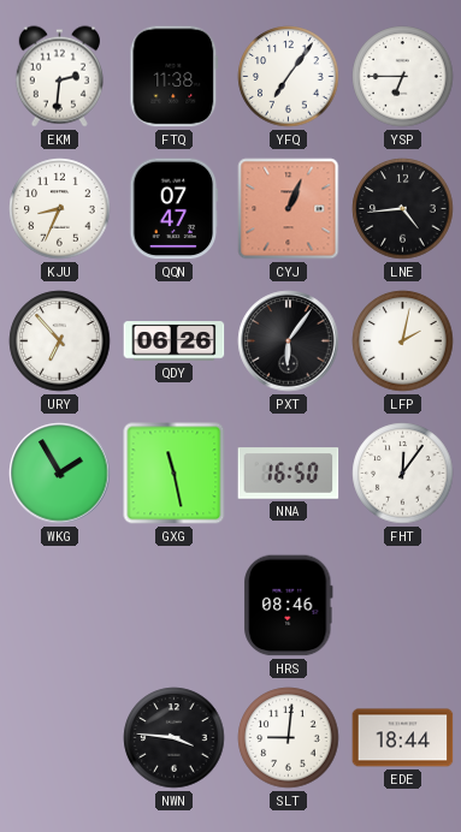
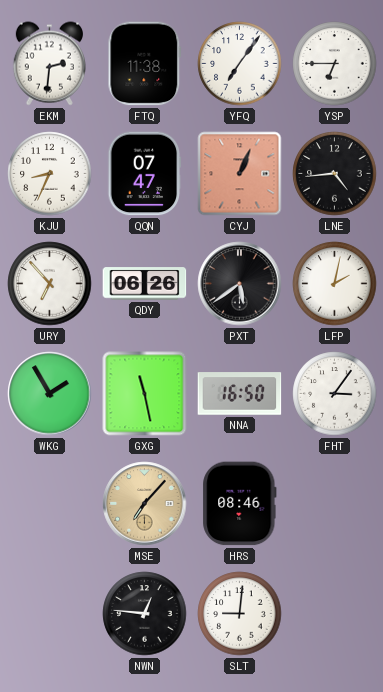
PXT: 6:06 -> 5:39 (240, 284)
FHT: 12:06 -> 3:06 (335, 394)
MSE: none -> 7:07 (145, 504)
NWN: 3:46 -> 12:46 (145, 614)
EDE: 18:44 -> none (403, 738)
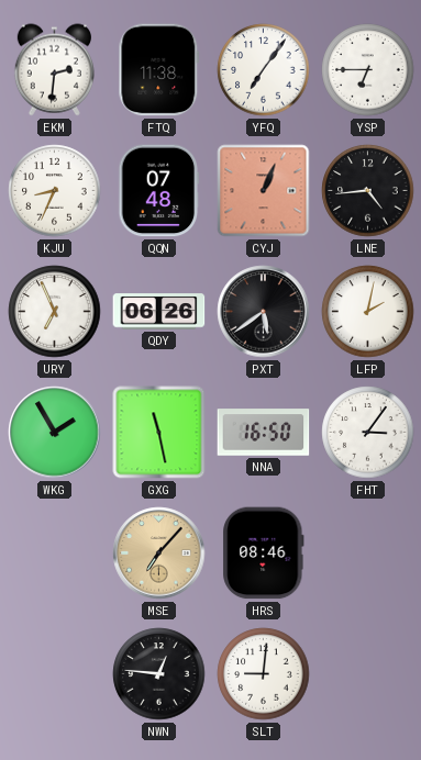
QQN: 07:47 -> 07:48 (159, 191)
URY: 6:53 -> 6:56 (55, 312)
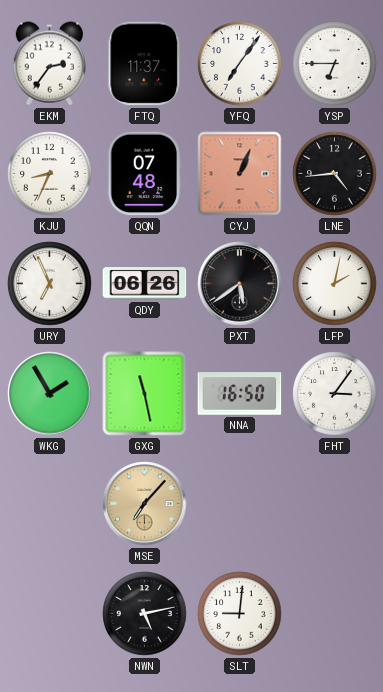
EKM: 2:31 -> 2:36 (49, 64)
FTQ: 11:38 -> 11:37 (145, 64)
HRS: 08:46 -> none (264, 554)
NWN: 12:46 -> 5:13 (145, 614)
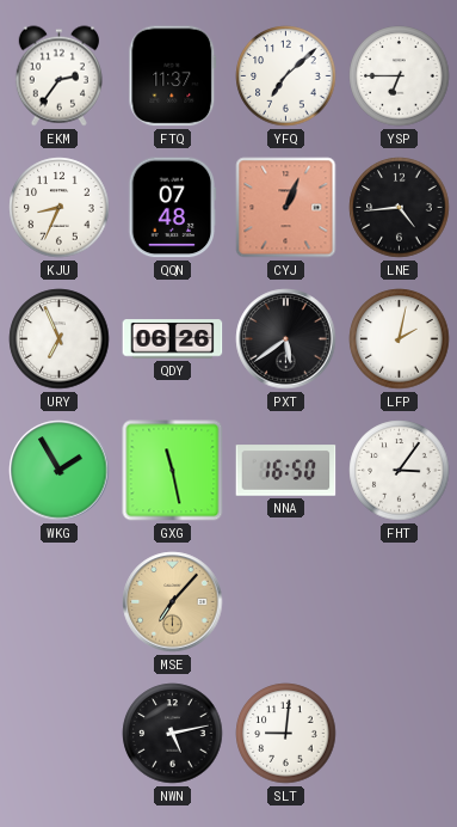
YFQ: 7:06 -> 7:08 (286, 76)
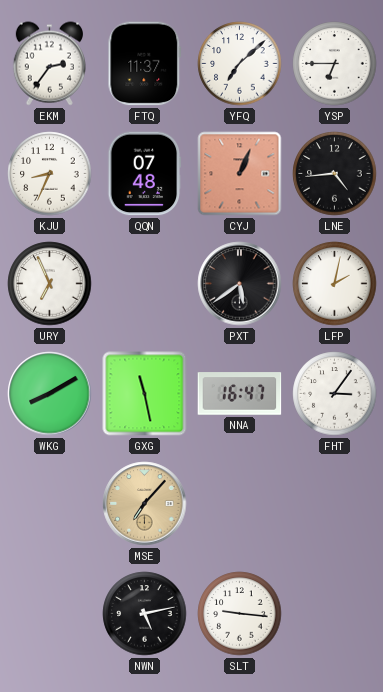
QDY: 06:26 -> none (173, 339)
WKG: 1:55 -> 8:10 (50, 394)
NNA: 16:50 -> 16:47 (240, 394)
SLT: 9:01 -> 9:16 (240, 614)
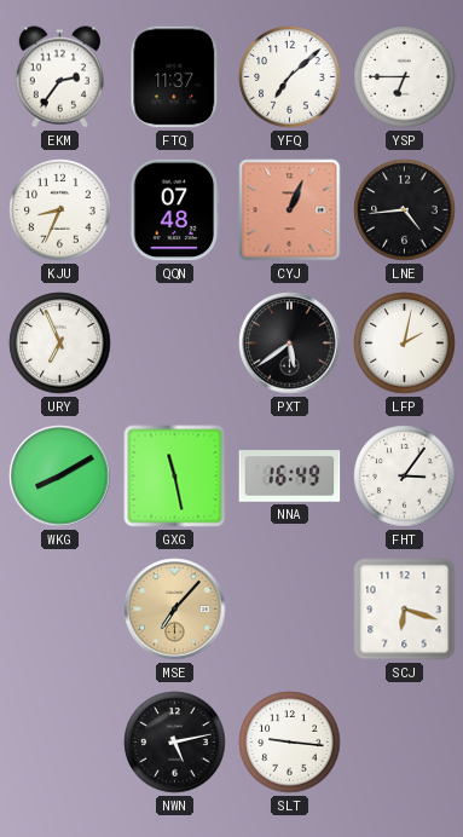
NNA: 16:47 -> 16:49 (290, 477)
SCJ: none -> 6:18 (405, 610)
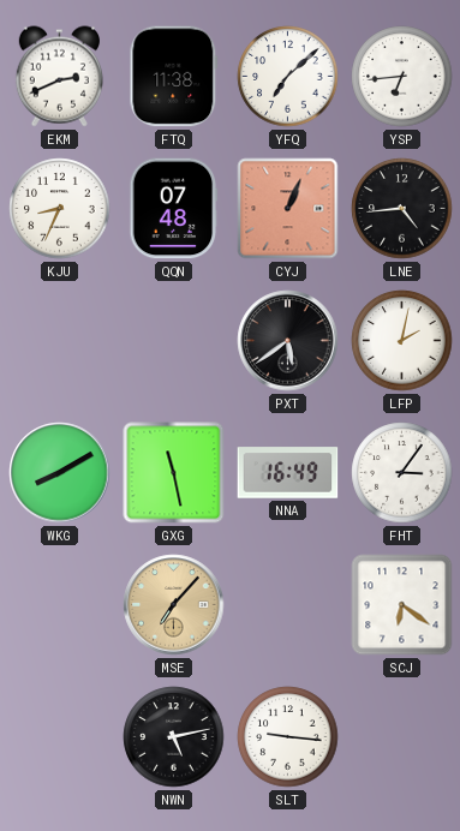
EKM: 2:36 -> 2:41 (59, 77)
FTQ: 11:37 -> 11:38 (174, 77)
YSP: 6:45 -> 6:44 (402, 77)
URY: 6:56 -> none (60, 344)
SCJ: 6:18 -> 6:21 (402, 605)
